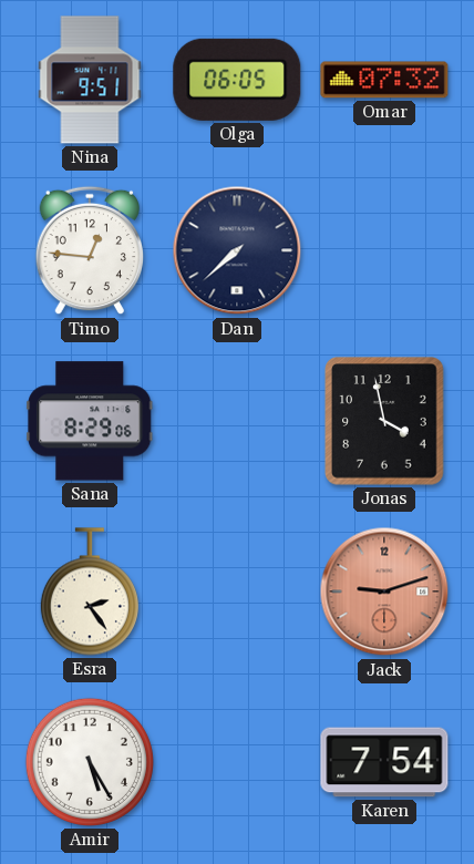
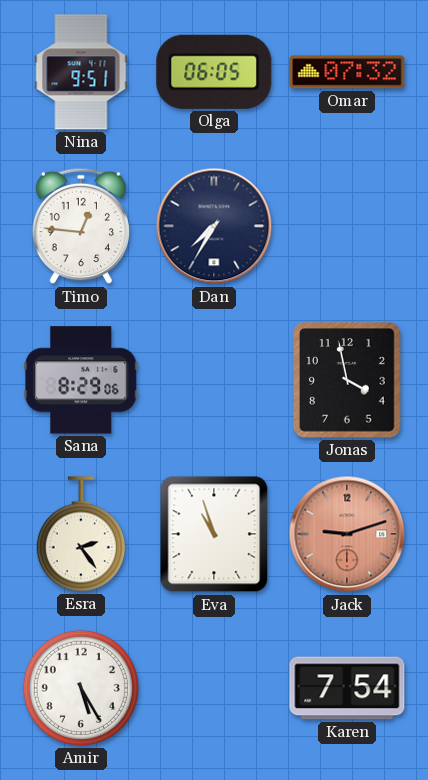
Dan: 7:38 -> 7:35 (214, 226)
Eva: none -> 10:57 (214, 534)
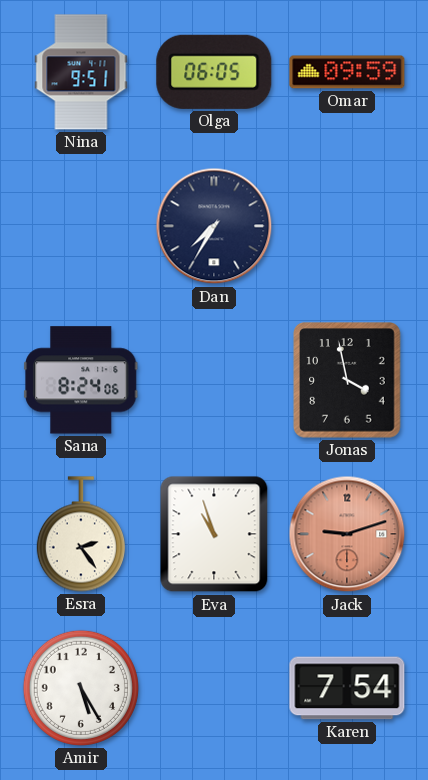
Omar: 07:32 -> 09:59 (347, 72)
Timo: 12:46 -> none (81, 226)
Sana: 8:29 -> 8:24 (81, 380)
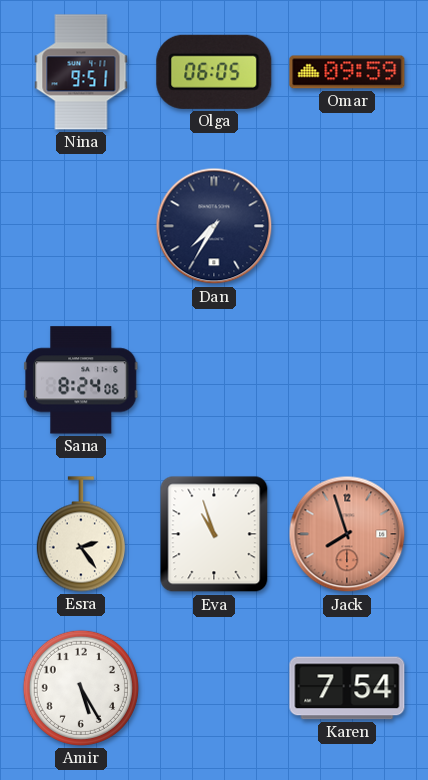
Jonas: 3:58 -> none (347, 380)
Jack: 9:12 -> 7:57 (347, 534)
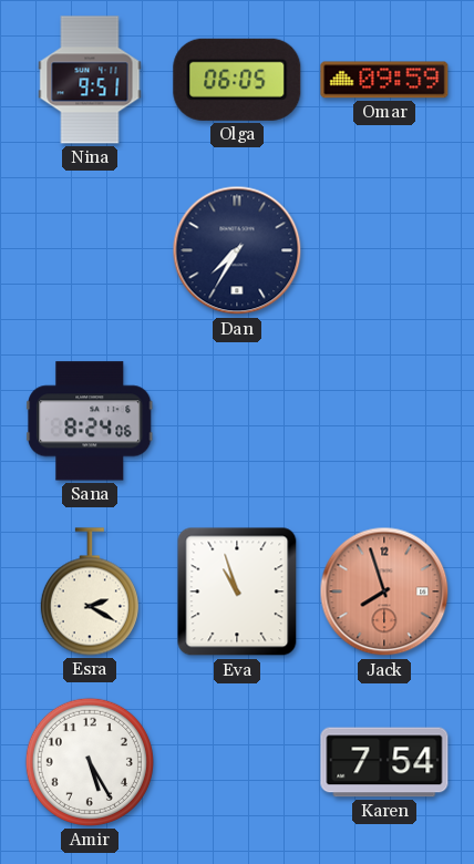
Esra: 2:24 -> 2:20 (90, 592)
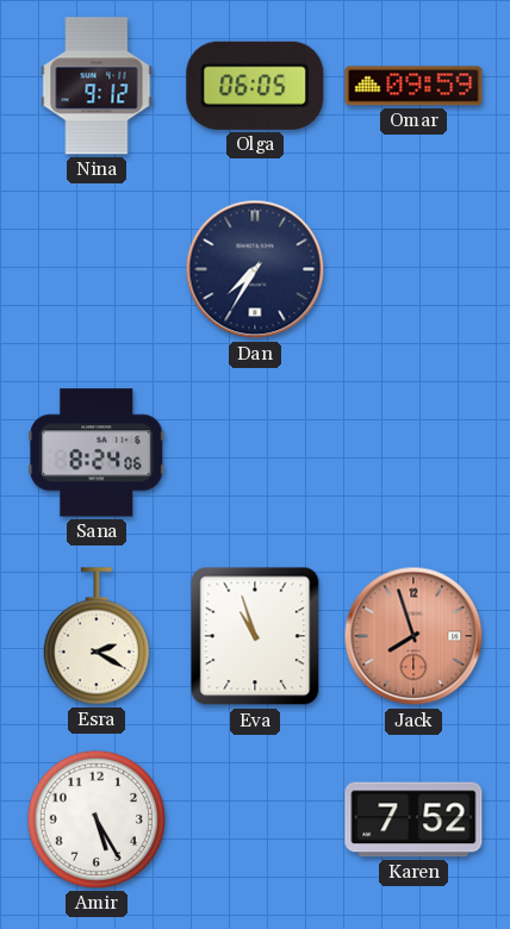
Nina: 9:51 -> 9:12 (97, 86)
Karen: 7:54 -> 7:52 (413, 819)
